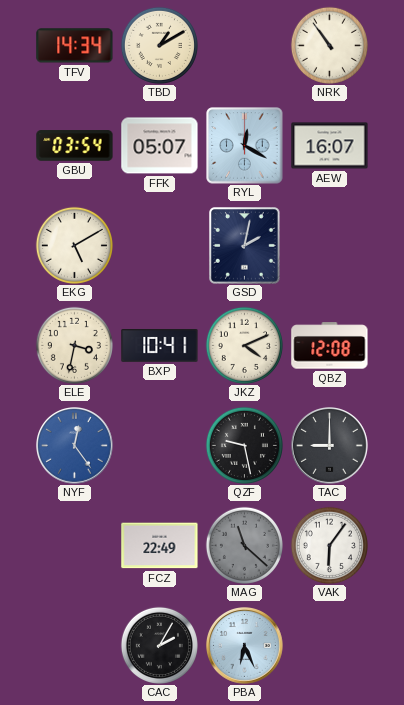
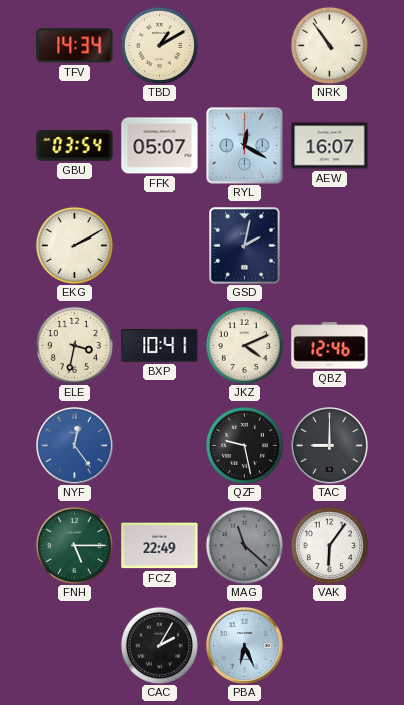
EKG: 5:10 -> 2:10 (74, 245)
QBZ: 12:08 -> 12:46 (330, 346)
FNH: none -> 5:15 (74, 545)
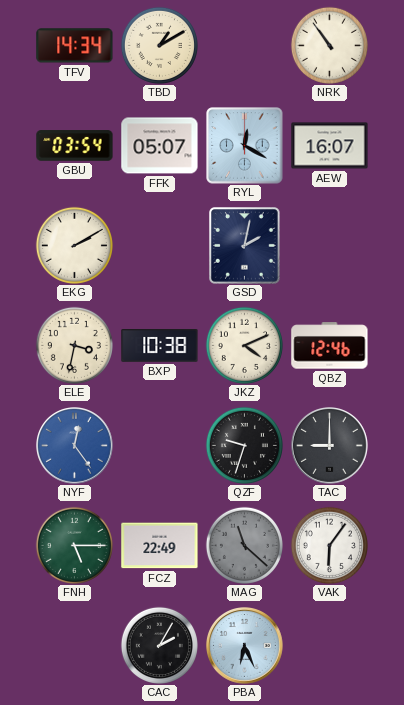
BXP: 10:41 -> 10:38 (160, 346)
QZF: 9:28 -> 9:33 (244, 445)
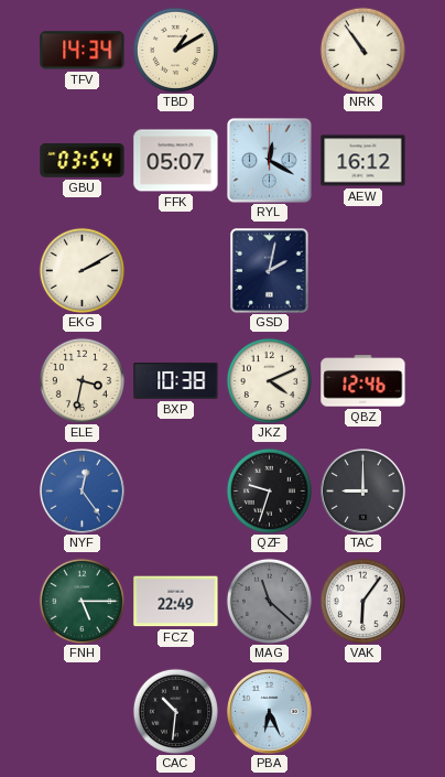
AEW: 16:07 -> 16:12 (363, 161)
CAC: 2:05 -> 10:31 (175, 711)
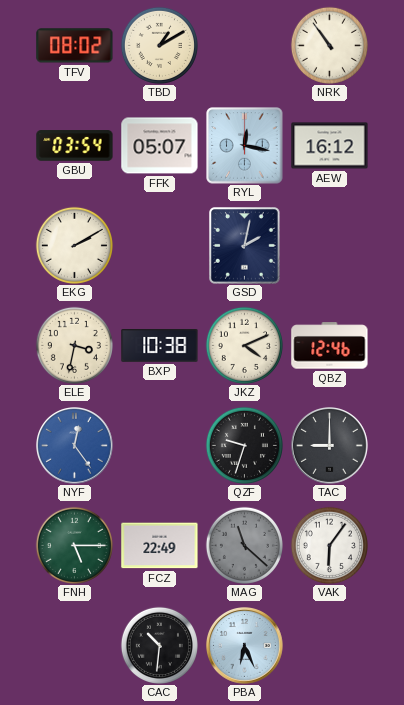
TFV: 14:34 -> 08:02 (75, 46)
RYL: 12:20 -> 12:17 (245, 146)
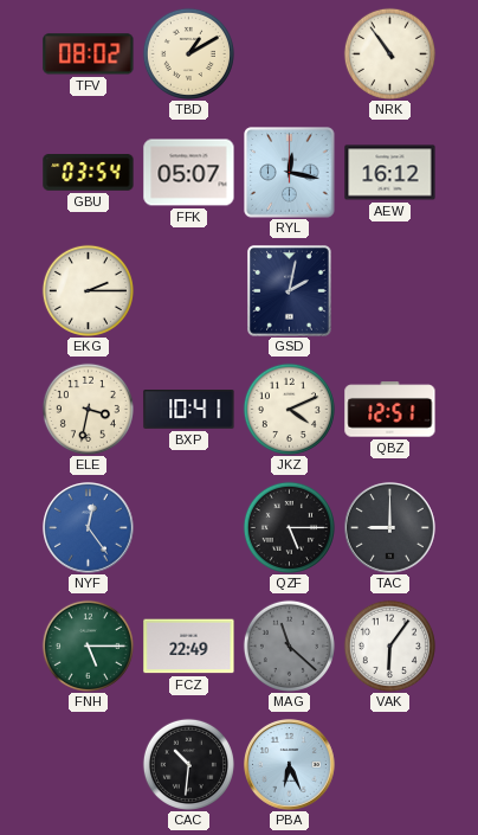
EKG: 2:10 -> 2:15 (88, 290)
BXP: 10:38 -> 10:41 (189, 410)
QBZ: 12:46 -> 12:51 (390, 410)
QZF: 9:33 -> 5:15 (289, 527)
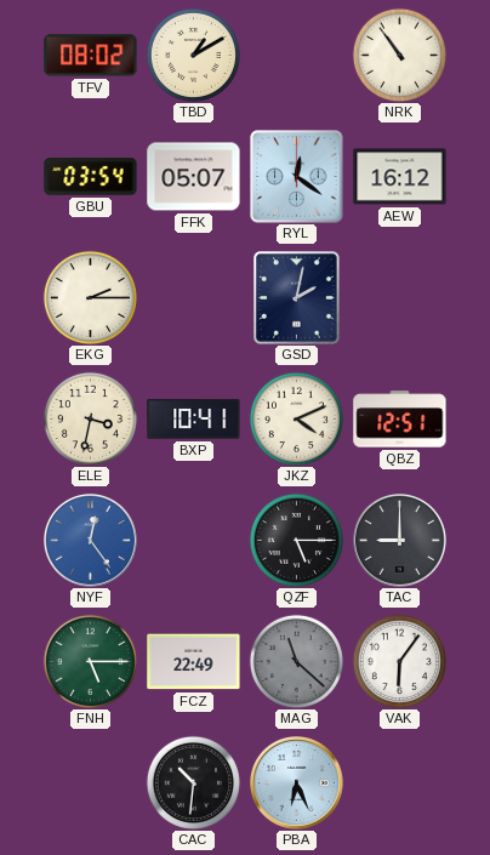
RYL: 12:17 -> 12:21 (297, 177)
